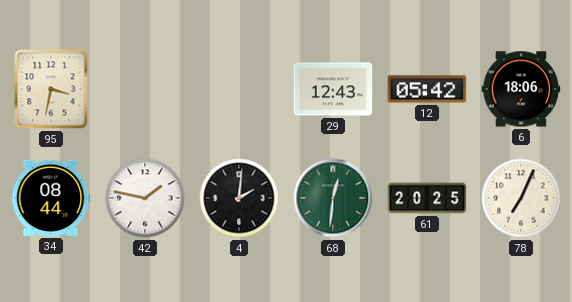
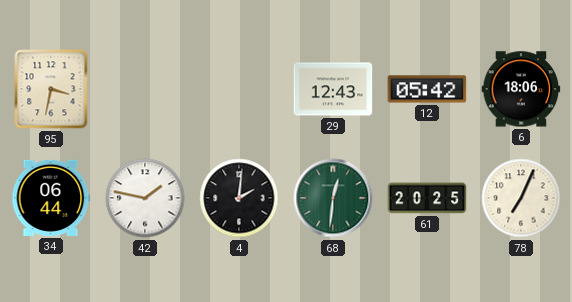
34: 08:44 -> 06:44 (51, 198)
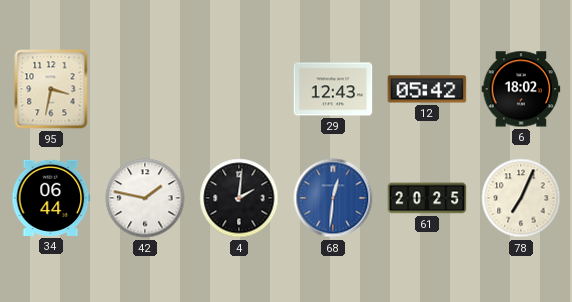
6: 18:06 -> 18:02 (521, 89)
68 dial: green -> blue (333, 198)
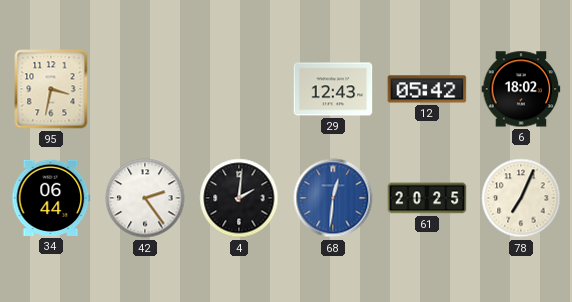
42: 1:47 -> 2:24 (145, 198)
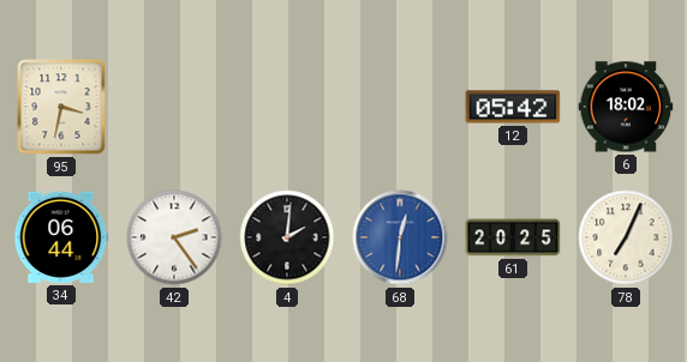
29: 12:43 -> none (333, 89)
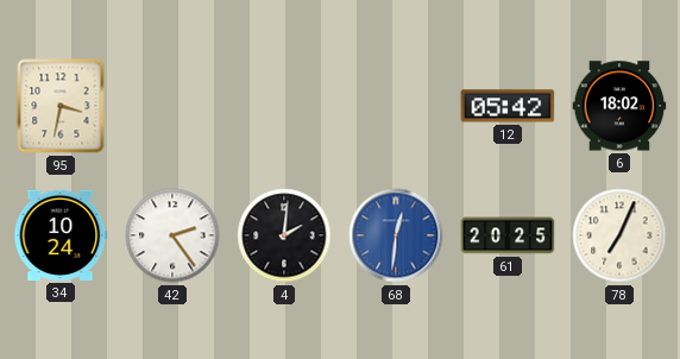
34: 06:44 -> 10:24 (61, 235)
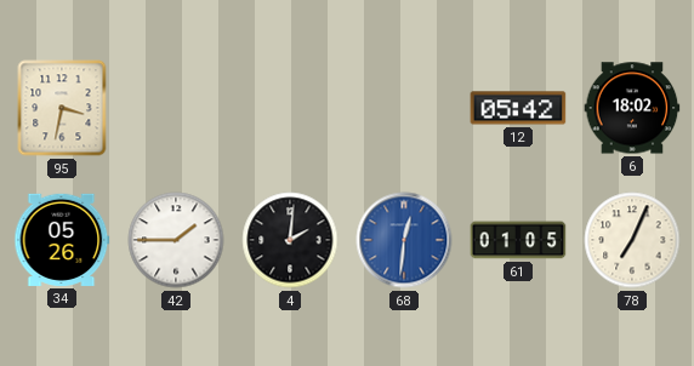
34: 10:24 -> 05:26 (62, 240)
42: 2:24 -> 1:45 (176, 240)
61: 20:25 -> 01:05 (518, 240)
